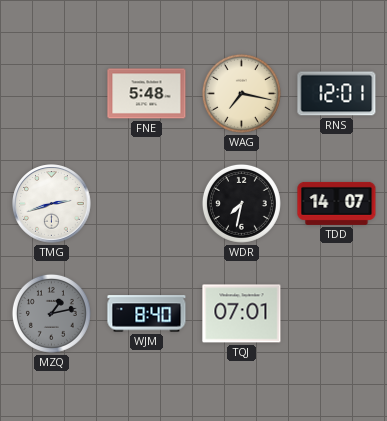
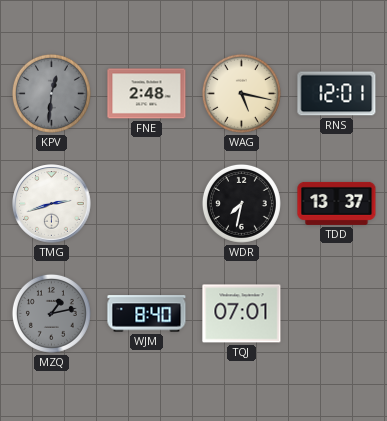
KPV: none -> 12:31 (51, 93)
FNE: 5:48 -> 2:48 (147, 94)
WAG: 7:17 -> 5:17 (241, 93)
TDD: 14:07 -> 13:37 (337, 203)
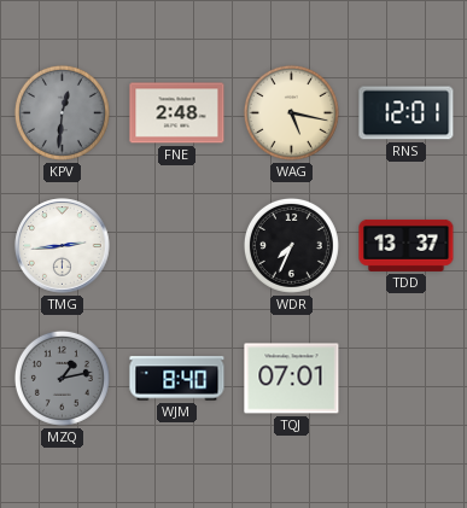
TMG: 2:42 -> 2:44 (63, 246)
WDR: 7:32 -> 7:34 (291, 245)
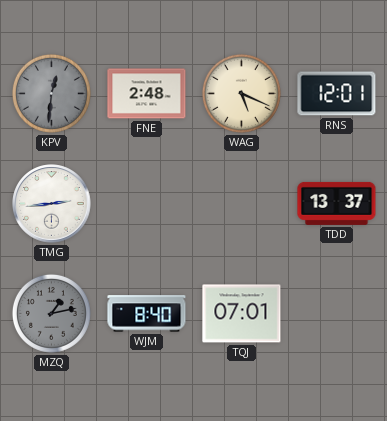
WAG: 5:17 -> 5:19 (241, 93)
WDR: 7:34 -> none (291, 245)
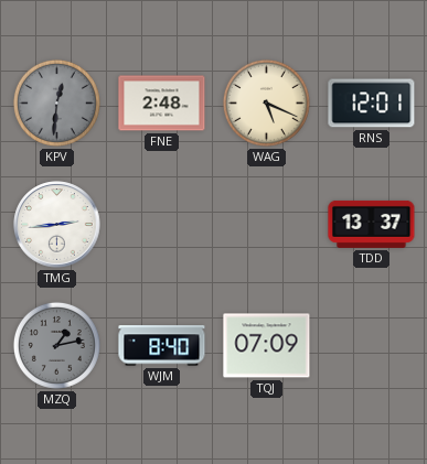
TQJ: 07:01 -> 07:09 (267, 346)
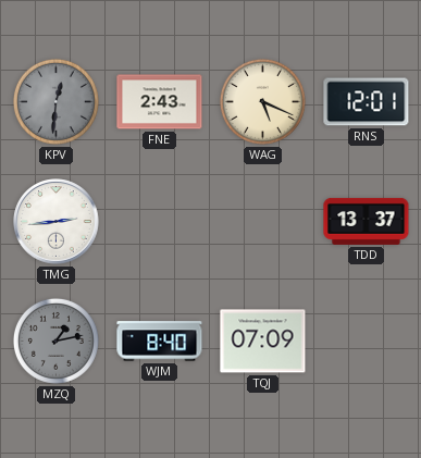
FNE: 2:48 -> 2:43 (160, 102)
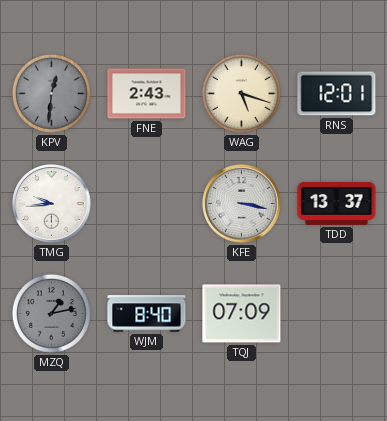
WAG: 5:19 -> 5:18 (241, 93)
TMG: 2:44 -> 9:44 (52, 204)
KFE: none -> 3:17 (242, 204)
